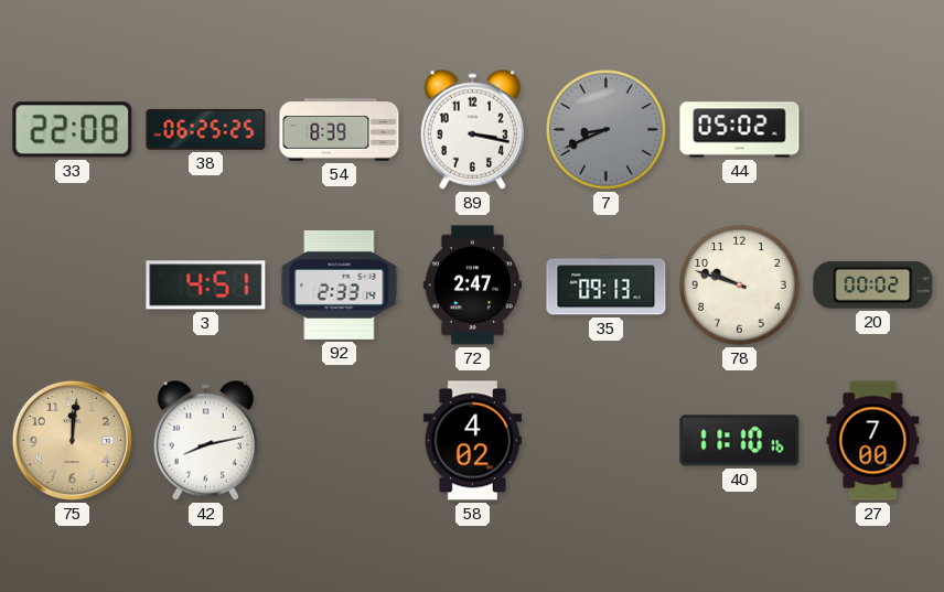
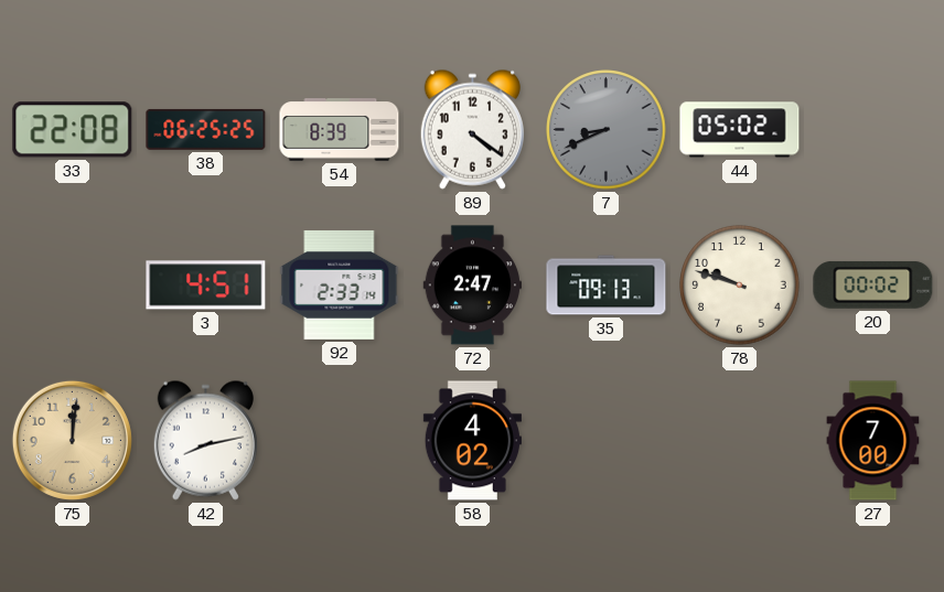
89: 3:17 -> 4:21 (472, 129)
40: 11:10 -> none (740, 441)
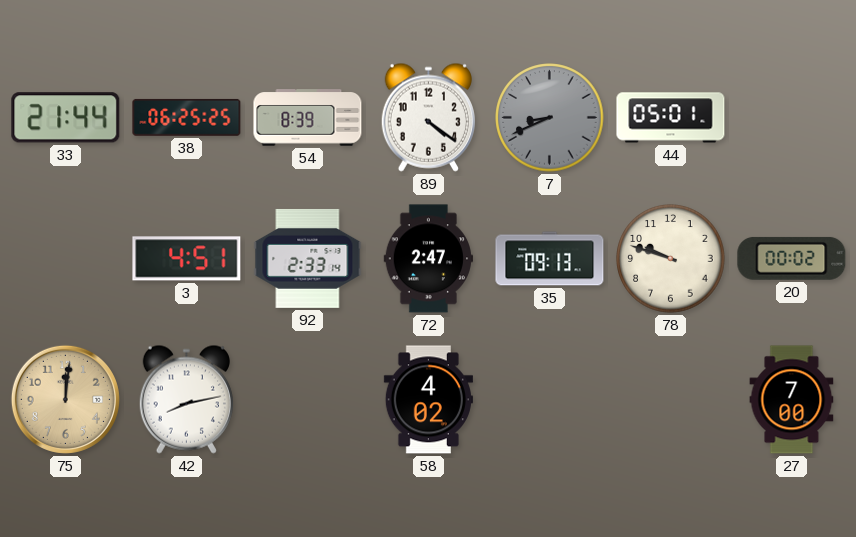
33: 22:08 -> 21:44 (66, 118)
44: 05:02 -> 05:01 (671, 118)
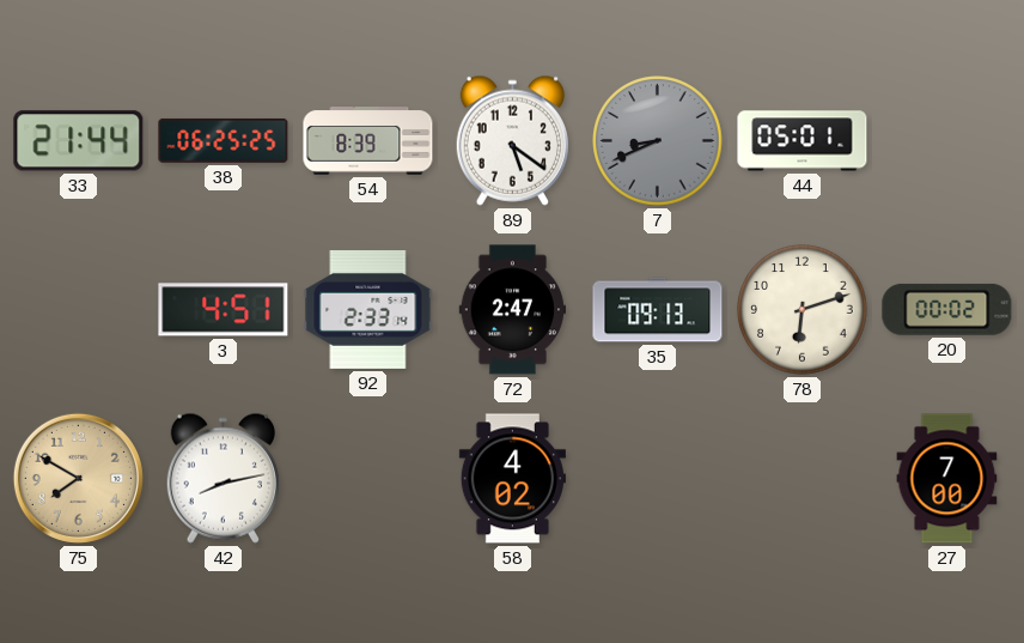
89: 4:21 -> 5:21 (512, 140)
78: 9:48 -> 6:12 (803, 310)
75: 12:01 -> 7:50 (78, 478)
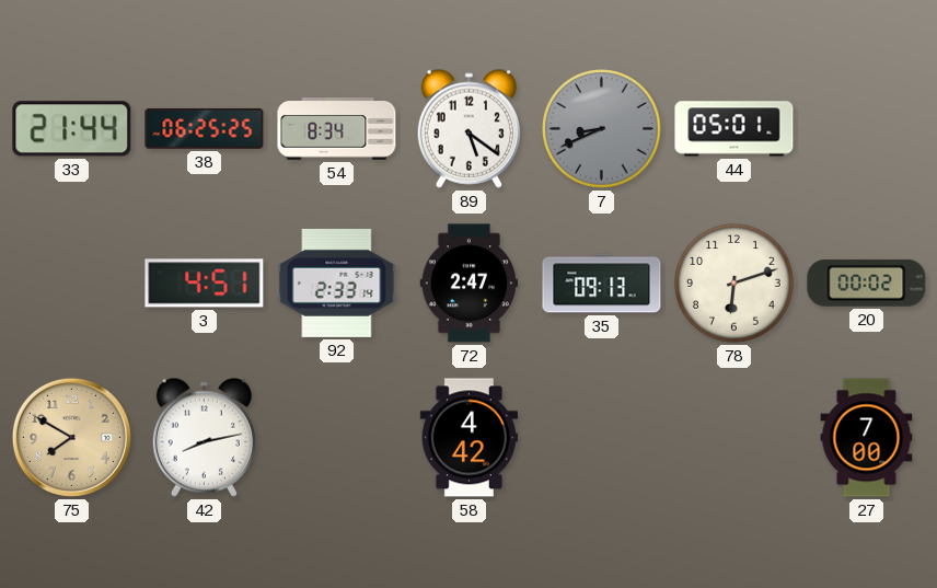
54: 8:39 -> 8:34 (337, 129)
58: 4:02 -> 4:42 (468, 438)
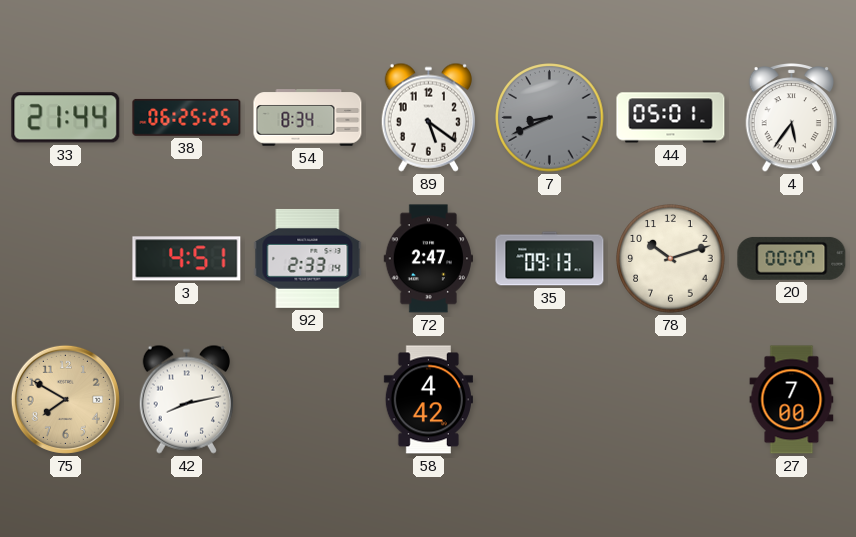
4: none -> 5:36 (792, 118)
78: 6:12 -> 10:12 (671, 259)
20: 00:02 -> 00:07 (792, 258)
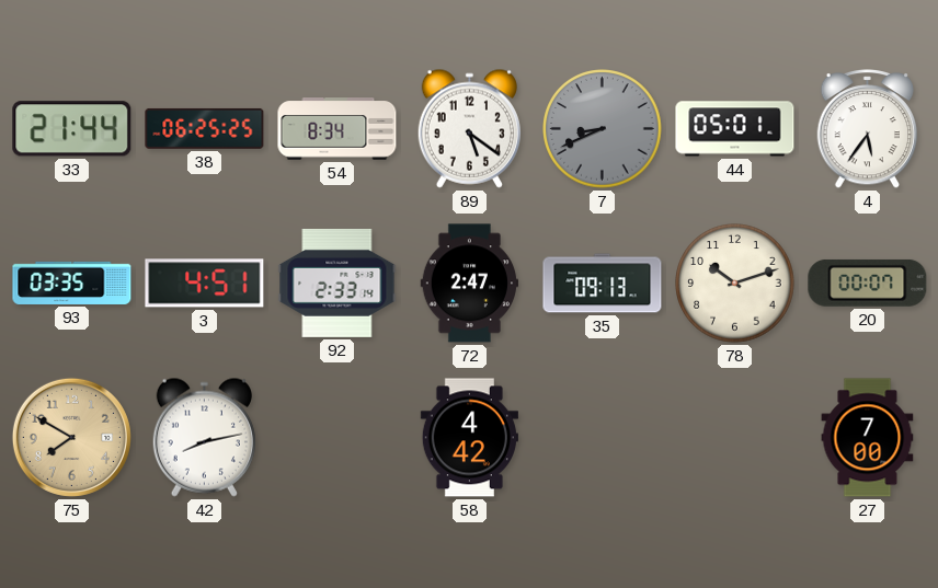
93: none -> 03:35 (72, 283)
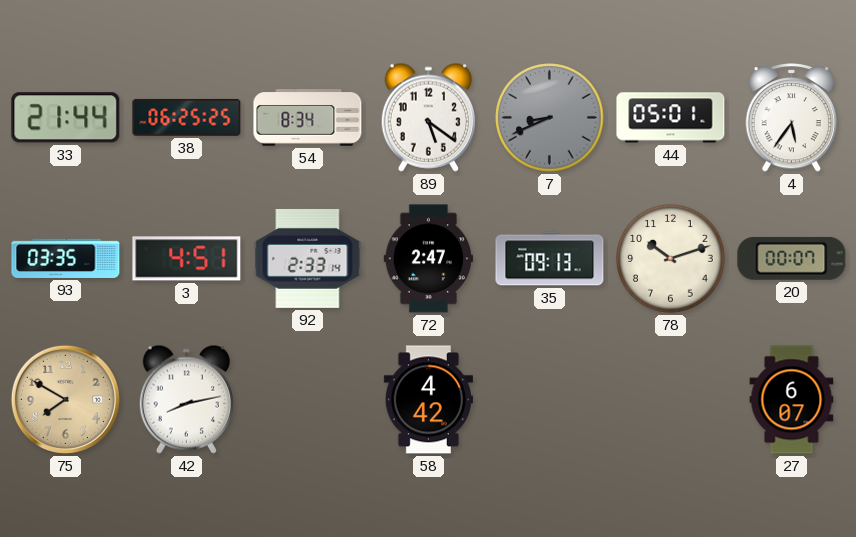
27: 7:00 -> 6:07 (792, 400)
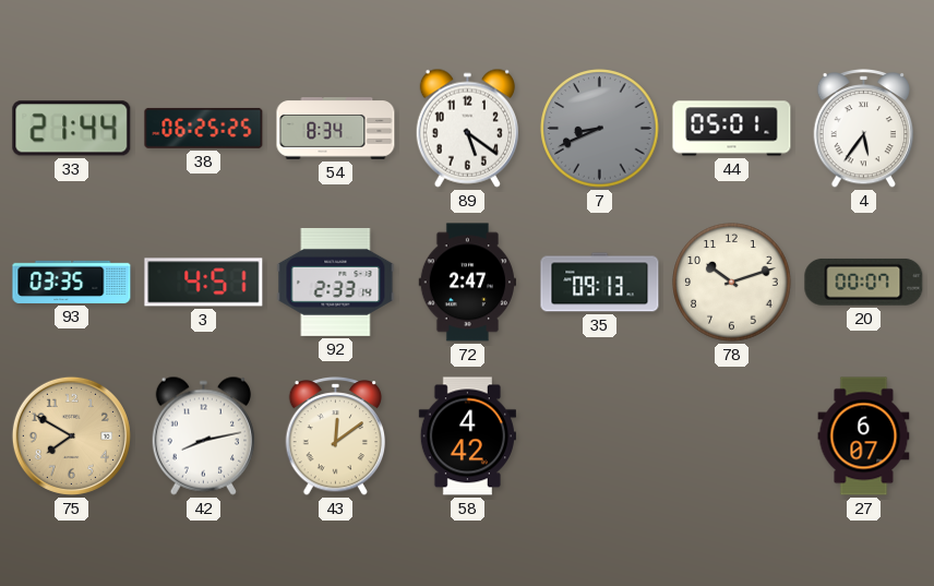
43: none -> 12:09 (336, 436)
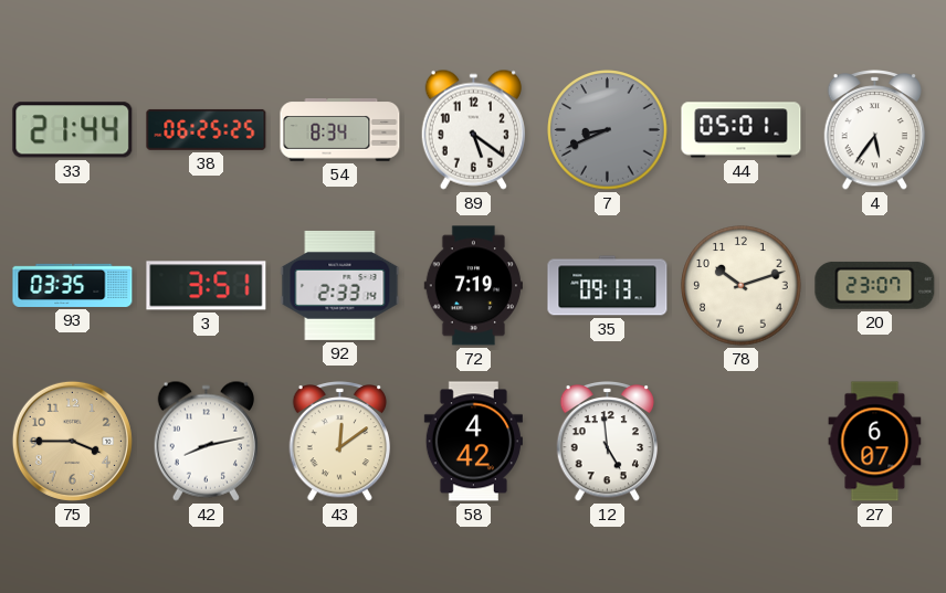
3: 4:51 -> 3:51 (207, 286)
72: 2:47 -> 7:19 (473, 286)
20: 00:07 -> 23:07 (875, 285)
75: 7:50 -> 3:45 (72, 441)
12: none -> 4:59 (608, 442)
